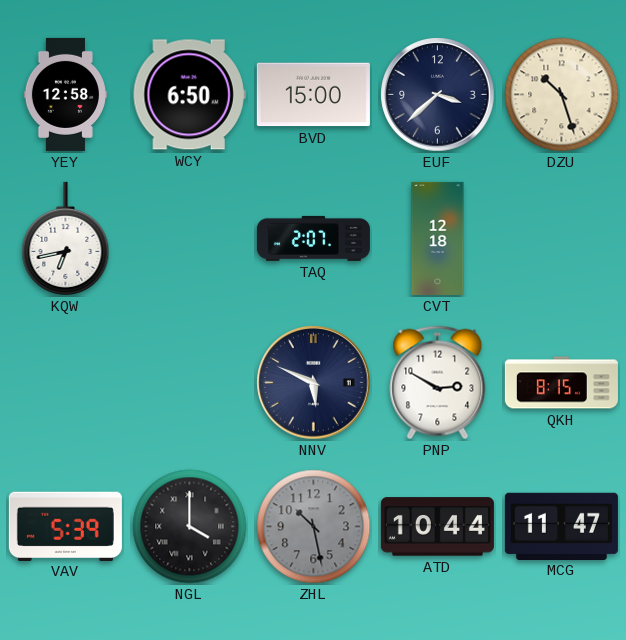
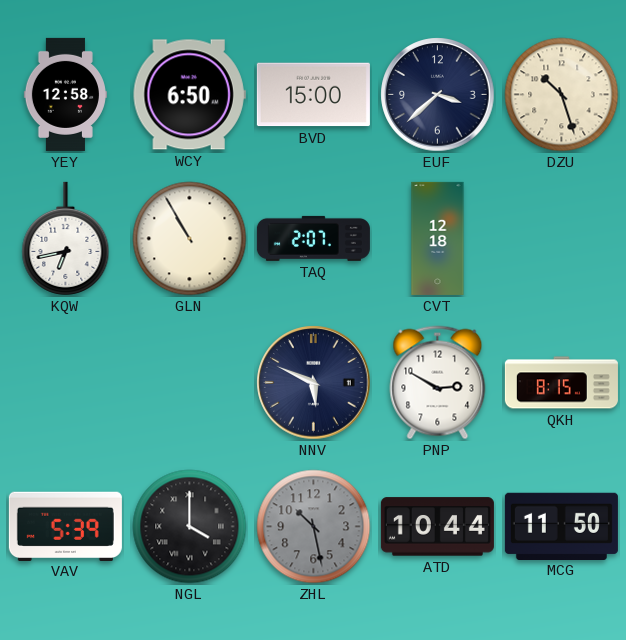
GLN: none -> 10:55 (190, 239)
MCG: 11:47 -> 11:50 (561, 526)
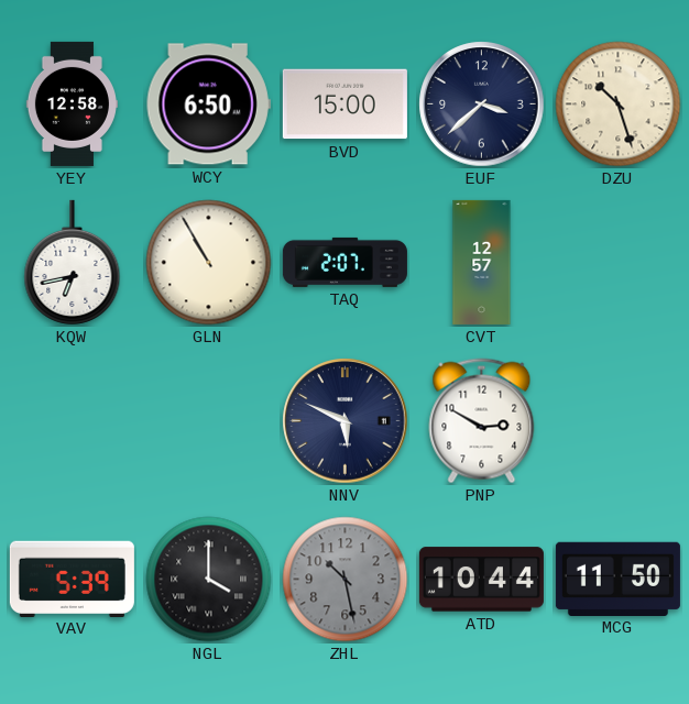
CVT: 12:18 -> 12:57 (482, 262)
QKH: 8:15 -> none (561, 383)
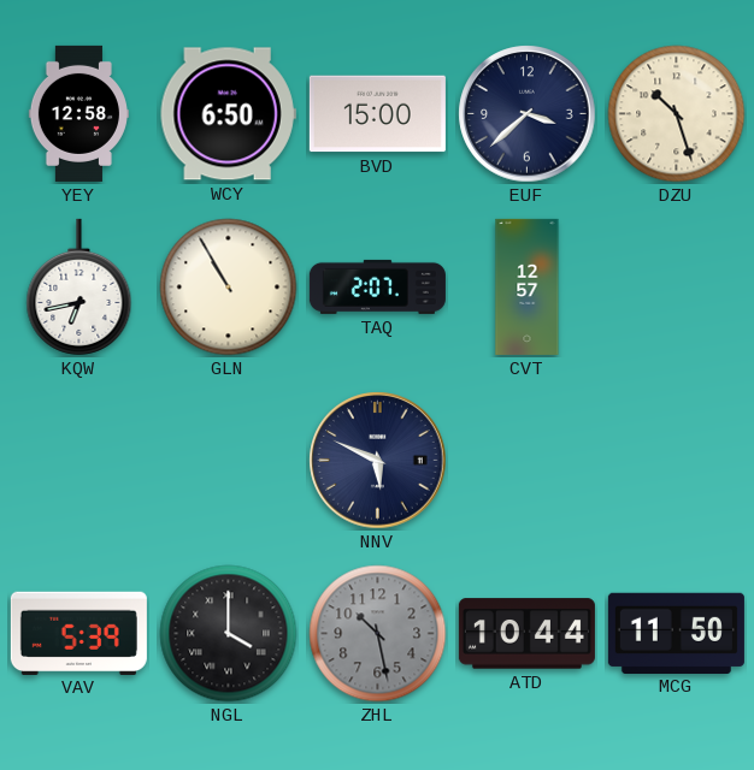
PNP: 2:50 -> none (482, 421)
